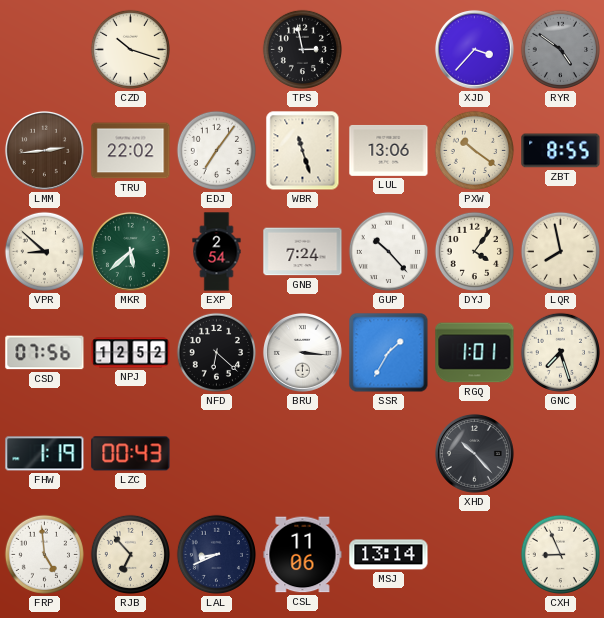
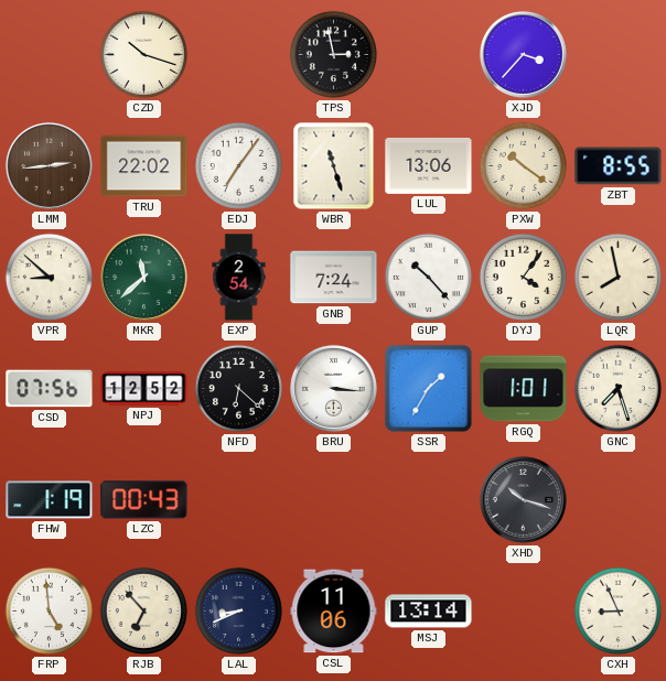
RYR: 4:51 -> none (560, 49)
MKR: 5:38 -> 11:38 (143, 277)
XHD: 10:23 -> 10:18 (523, 499)
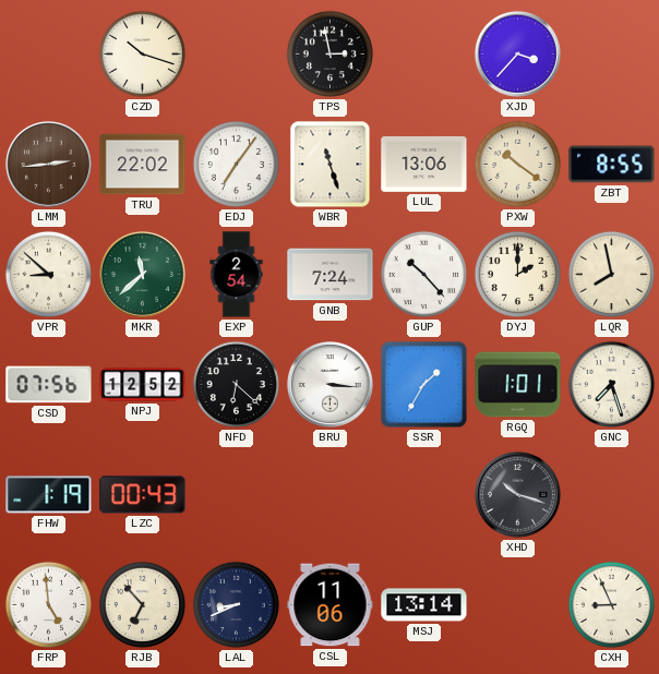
DYJ: 4:06 -> 2:00 (517, 274)
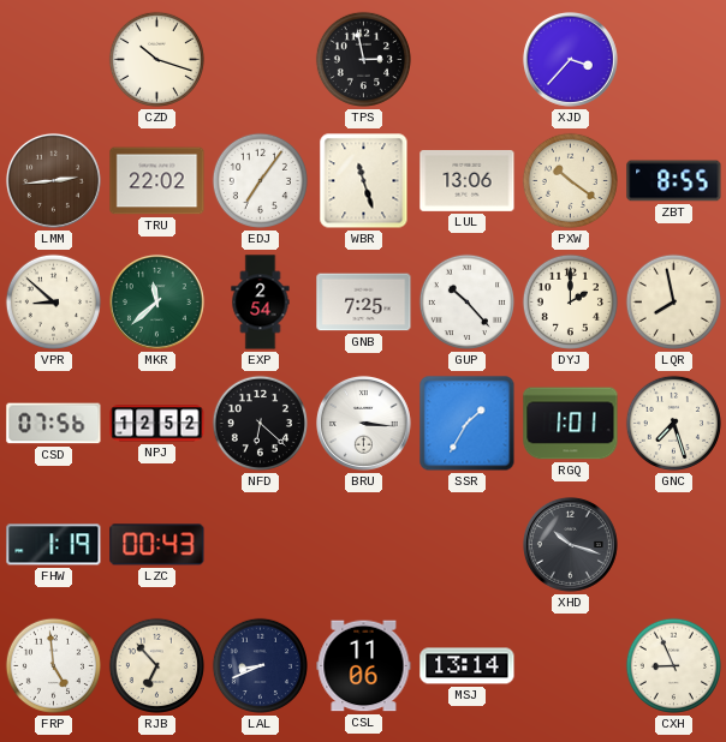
GNB: 7:24 -> 7:25 (364, 303)
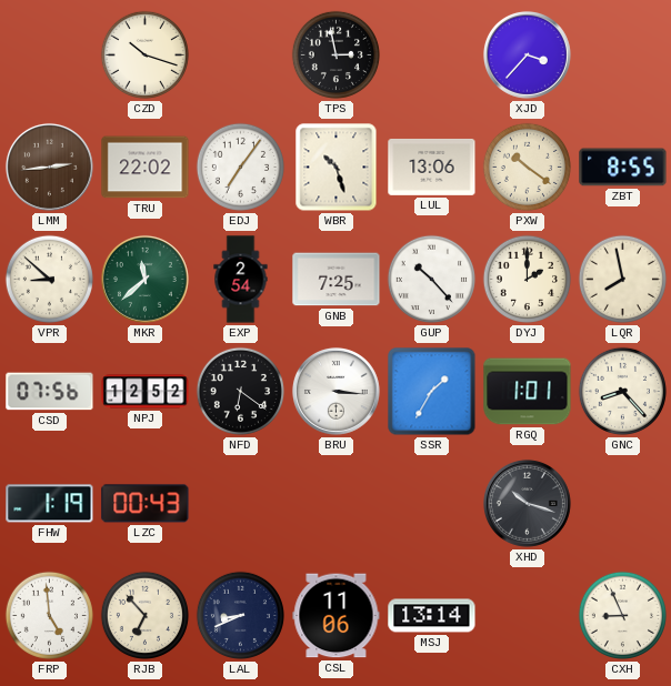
WBR: 11:27 -> 10:27 (337, 168)
NFD: 6:22 -> 6:21 (240, 391)
GNC: 7:27 -> 8:23 (622, 391)
